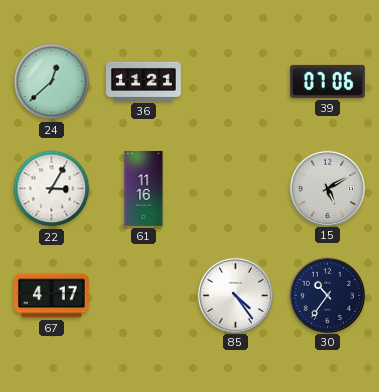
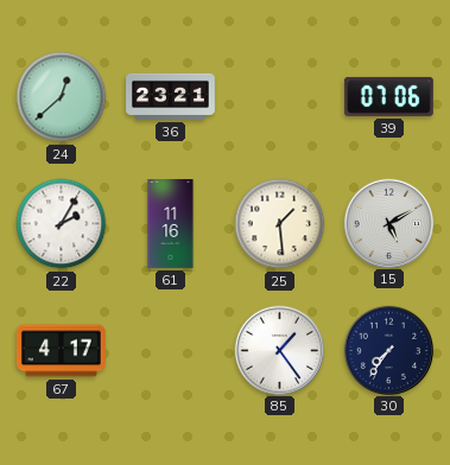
36: 11:21 -> 23:21 (171, 96)
22: 3:05 -> 2:05 (62, 224)
25: none -> 1:29 (280, 224)
85: 4:24 -> 1:24 (279, 350)
30: 10:36 -> 7:36 (388, 350)
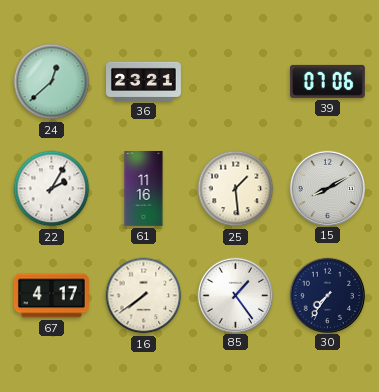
15: 5:10 -> 8:10 (327, 188)
16: none -> 7:39 (144, 296)
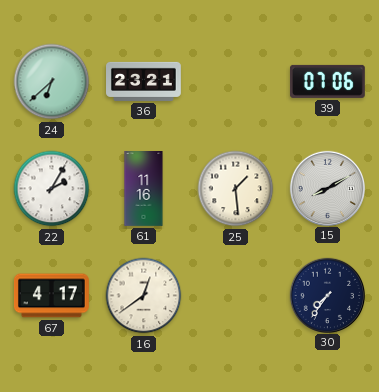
24: 12:38 -> 6:38 (52, 82)
16: 7:39 -> 12:39 (144, 296)
85: 1:24 -> none (235, 295)
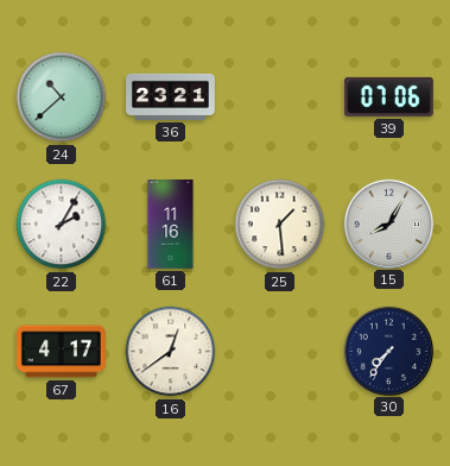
24: 6:38 -> 10:38 (62, 97)
15: 8:10 -> 8:05 (388, 223)
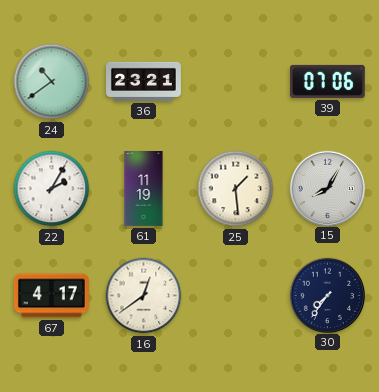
24: 10:38 -> 10:39 (52, 82)
61: 11:16 -> 11:19 (144, 189)
